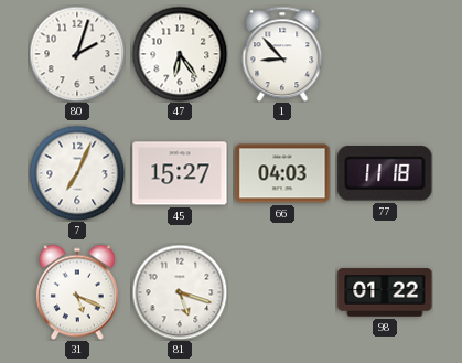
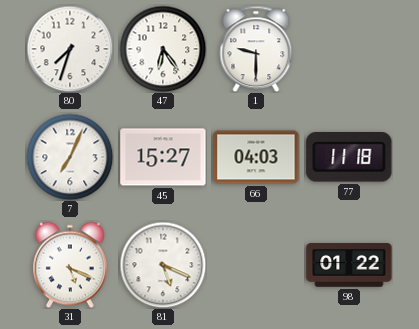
80: 2:03 -> 7:33 (70, 49)
1: 8:53 -> 9:30 (256, 49)
81: 5:18 -> 5:19 (163, 265)
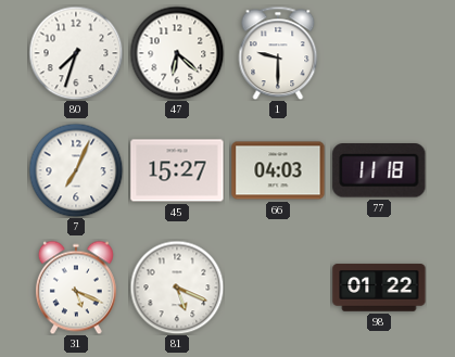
47: 6:24 -> 6:22 (177, 53)
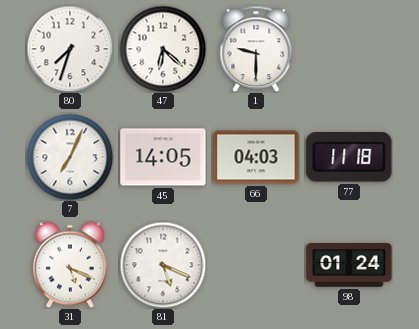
45: 15:27 -> 14:05 (163, 157)
98: 01:22 -> 01:24 (349, 265)
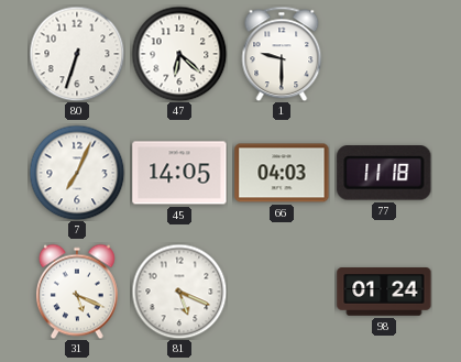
80: 7:33 -> 6:33 (77, 54)
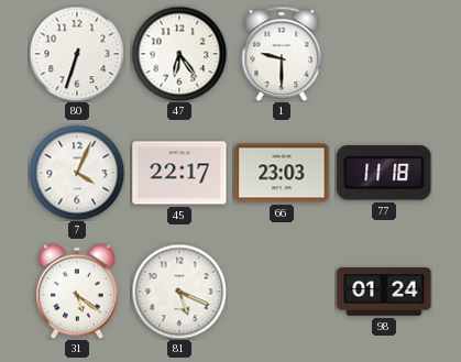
47: 6:22 -> 6:24 (179, 54)
7: 7:04 -> 4:04 (77, 173)
45: 14:05 -> 22:17 (179, 173)
66: 04:03 -> 23:03 (282, 173)
31: 5:19 -> 5:21 (77, 292)
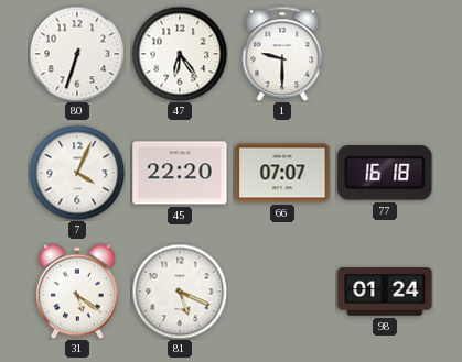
45: 22:17 -> 22:20 (180, 173)
66: 23:03 -> 07:07 (282, 173)
77: 11:18 -> 16:18 (385, 173)
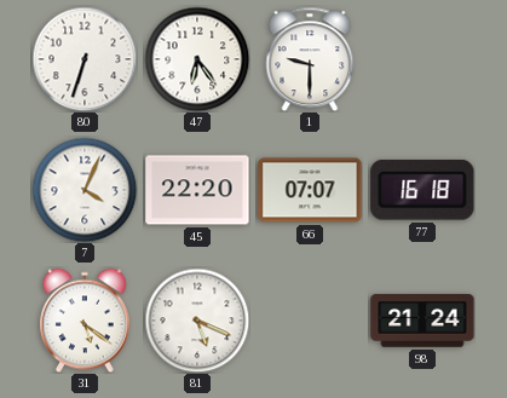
98: 01:24 -> 21:24 (422, 321)
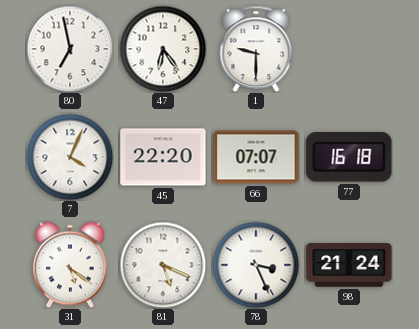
80: 6:33 -> 6:58 (70, 49)
78: none -> 3:26 (256, 265)
